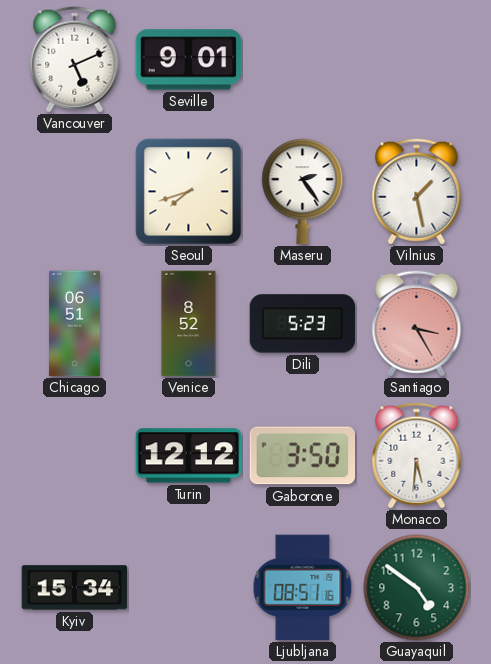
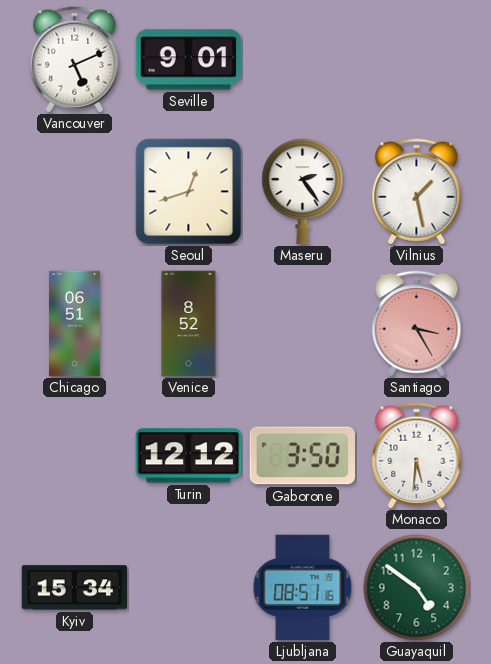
Seoul: 7:42 -> 12:42 (189, 192)
Dili: 5:23 -> none (303, 324)
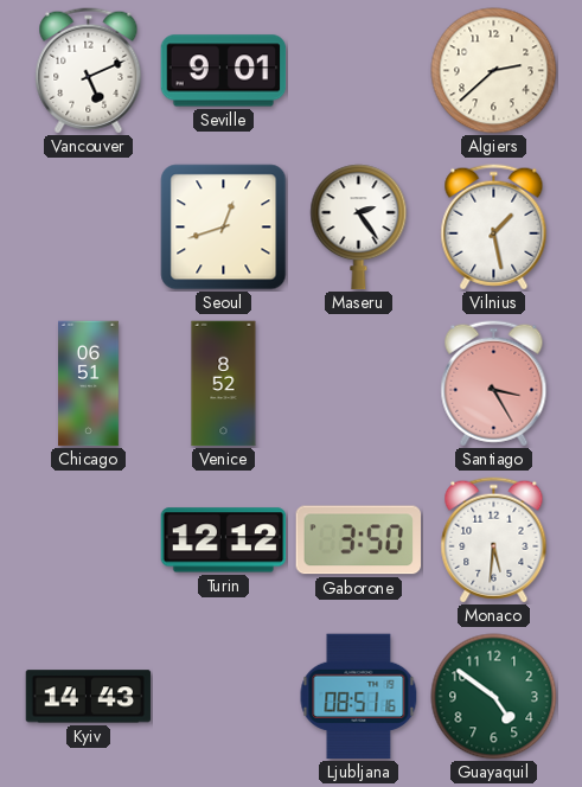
Algiers: none -> 2:38 (494, 71)
Kyiv: 15:34 -> 14:43 (89, 697)
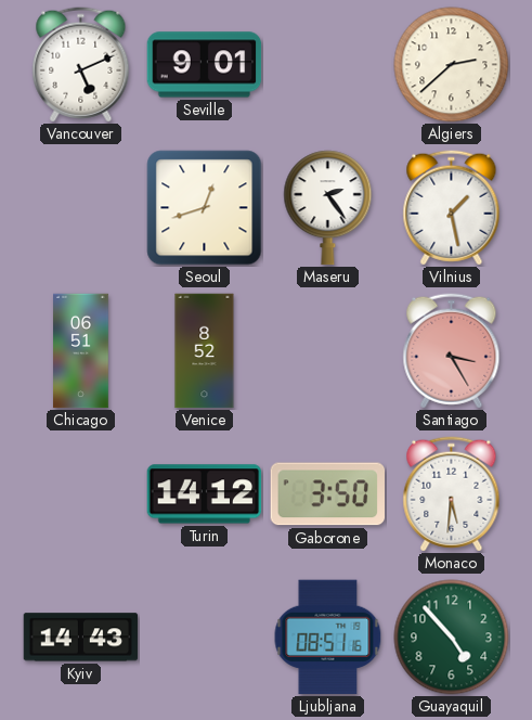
Turin: 12:12 -> 14:12 (205, 494)
Guayaquil: 4:51 -> 4:53 (452, 638)
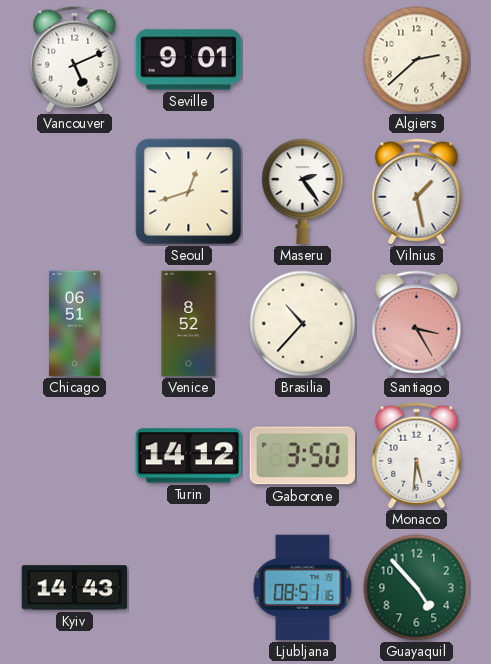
Brasilia: none -> 10:37 (303, 324)
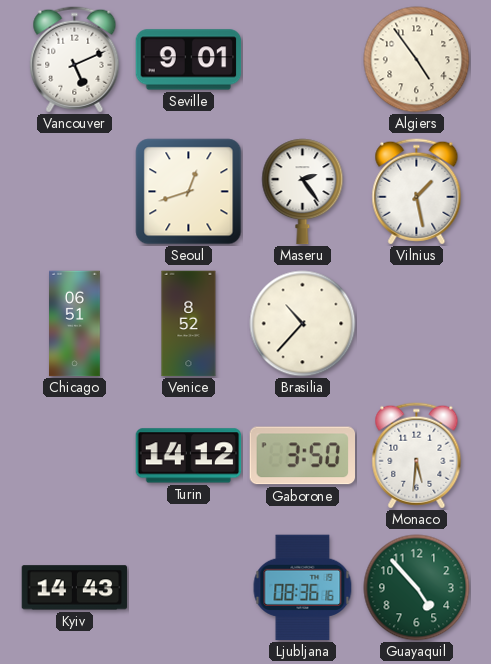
Algiers: 2:38 -> 4:54 (417, 60)
Santiago: 3:25 -> none (417, 324)
Ljubljana: 08:51 -> 08:36 (303, 588)
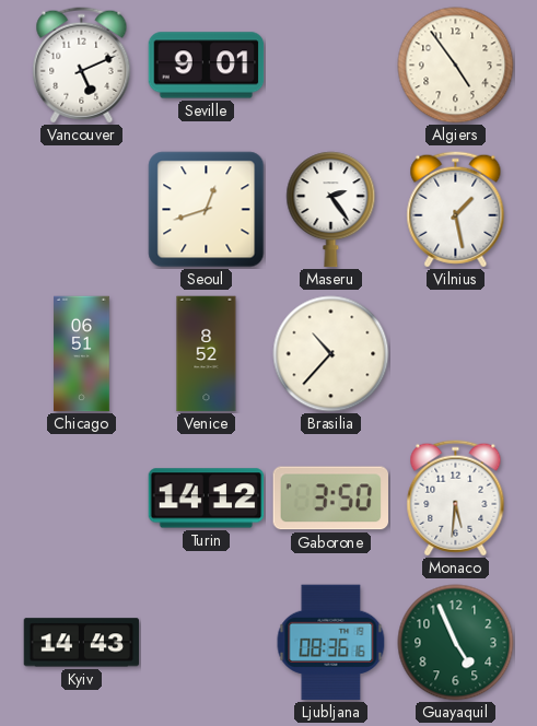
Guayaquil: 4:53 -> 4:56 (456, 643)
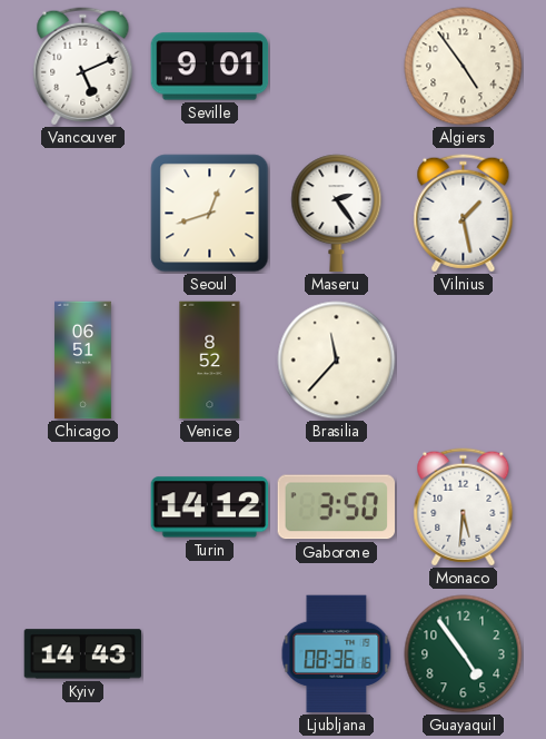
Brasilia: 10:37 -> 11:37 (337, 361)
Guayaquil: 4:56 -> 4:54 (464, 654)
